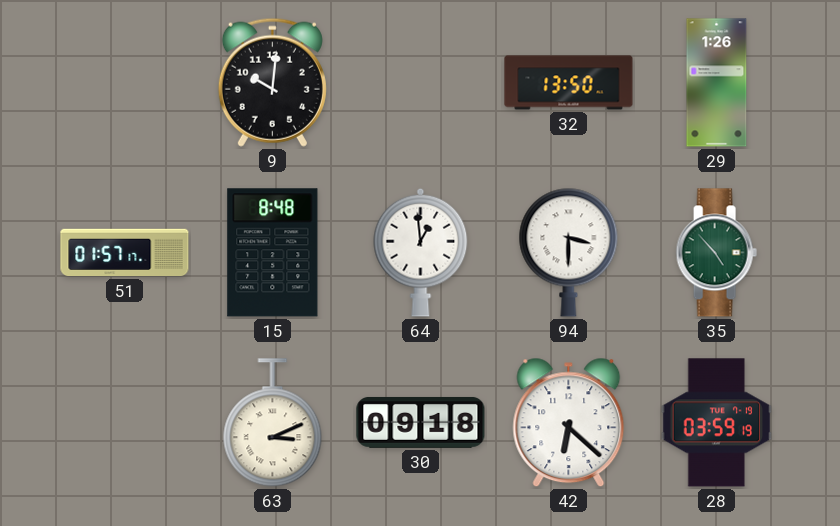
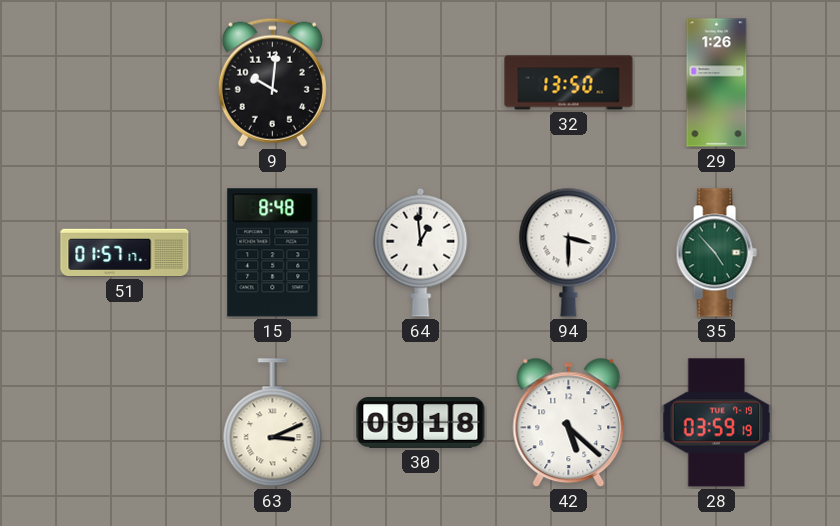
42: 6:22 -> 5:22 (569, 423)
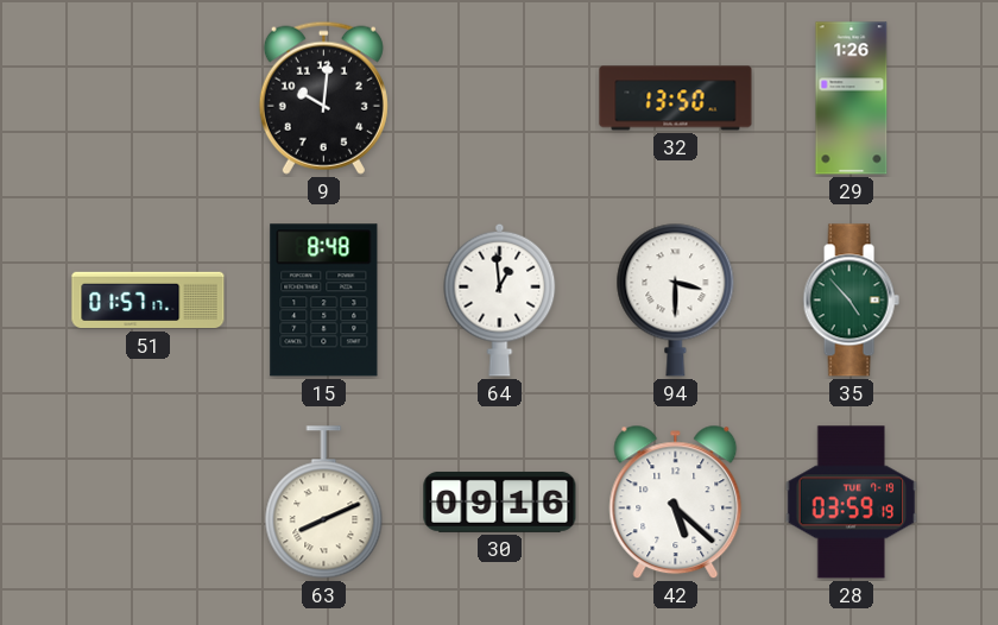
63: 3:11 -> 8:11 (324, 503)
30: 09:18 -> 09:16 (500, 501)
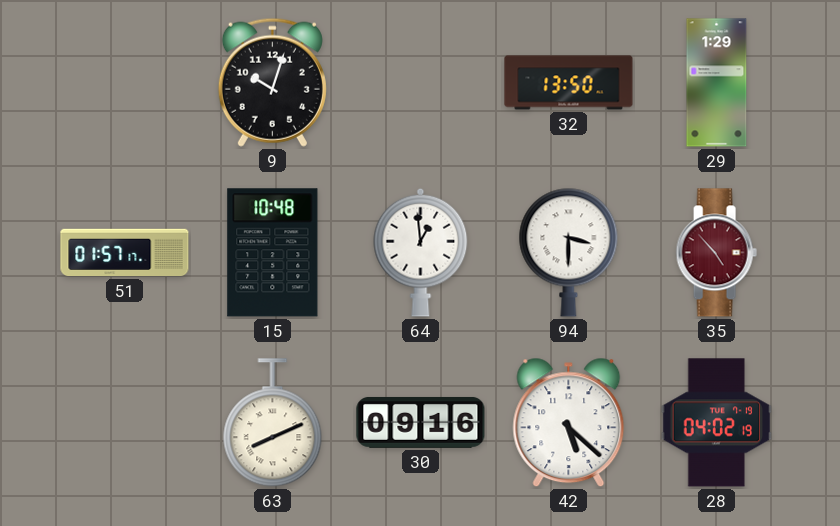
9: 10:01 -> 10:03 (272, 82)
29: 1:26 -> 1:29 (717, 83)
15: 8:48 -> 10:48 (273, 253)
35 dial: green -> burgundy (716, 253)
28: 03:59 -> 04:02 (717, 423)
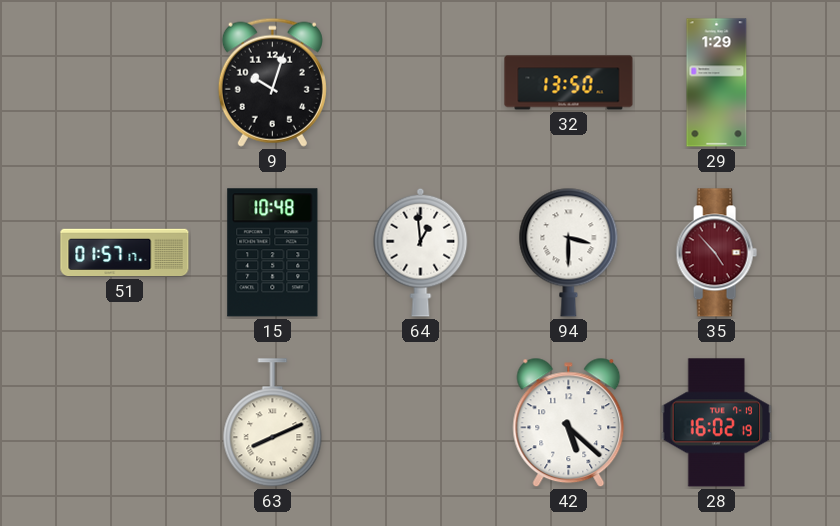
30: 09:16 -> none (421, 422)
28: 04:02 -> 16:02 (717, 423)
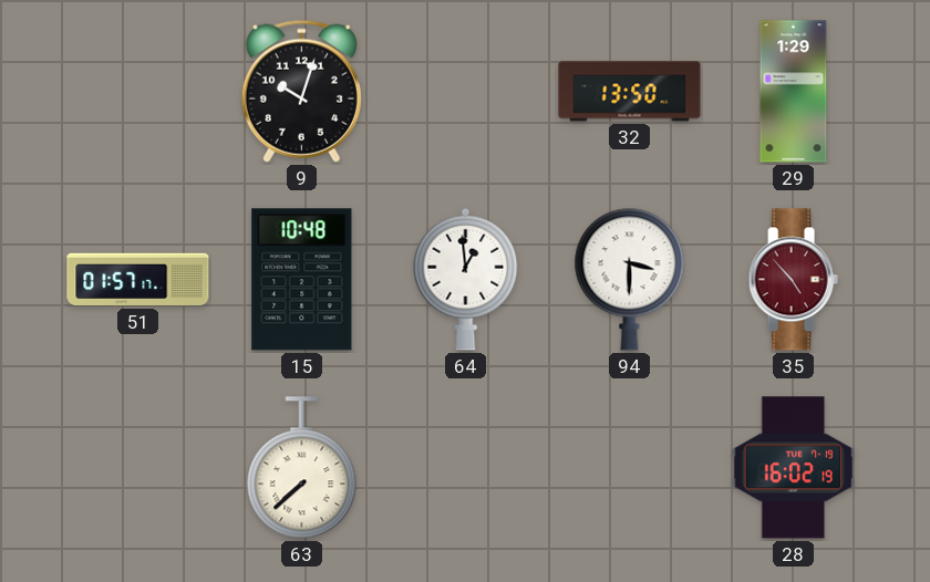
63: 8:11 -> 7:38 (302, 468)
42: 5:22 -> none (569, 423)
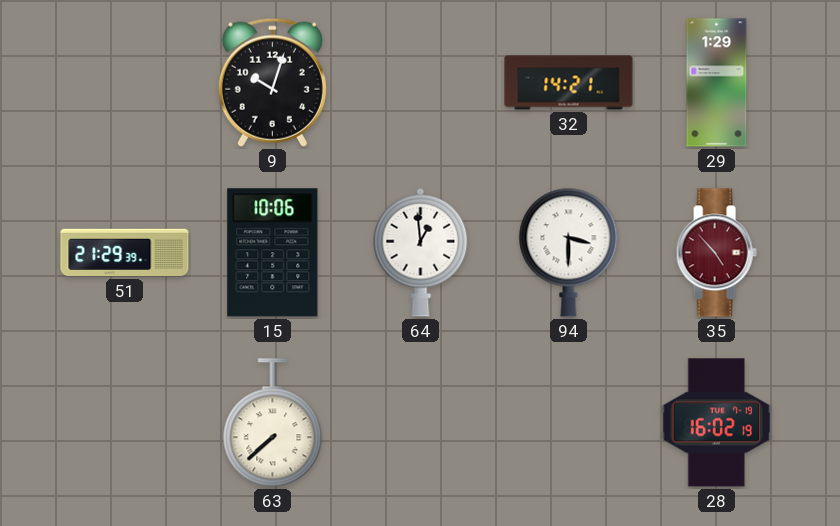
32: 13:50 -> 14:21 (569, 83)
51: 01:57 -> 21:29 (125, 253)
15: 10:48 -> 10:06 (273, 253)
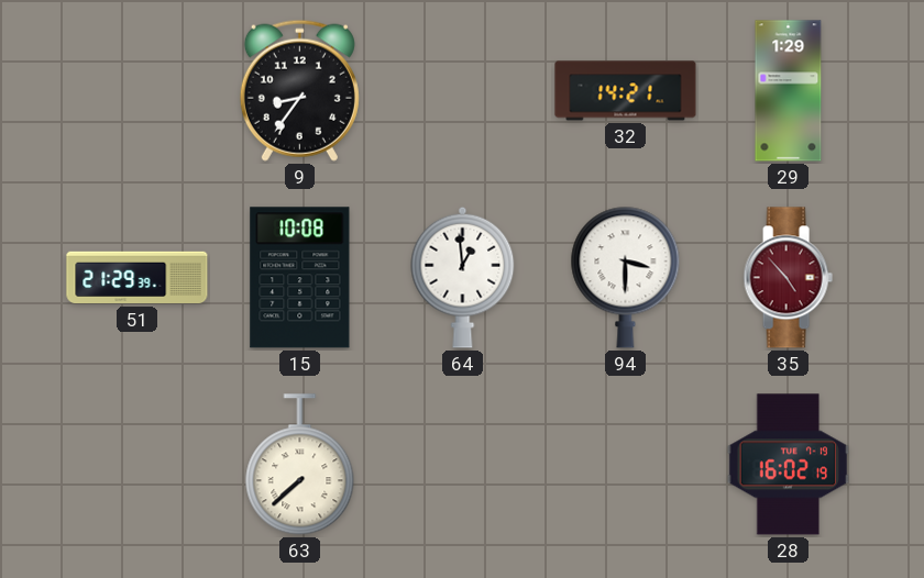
9: 10:03 -> 8:36 (299, 90)
15: 10:06 -> 10:08 (300, 278)
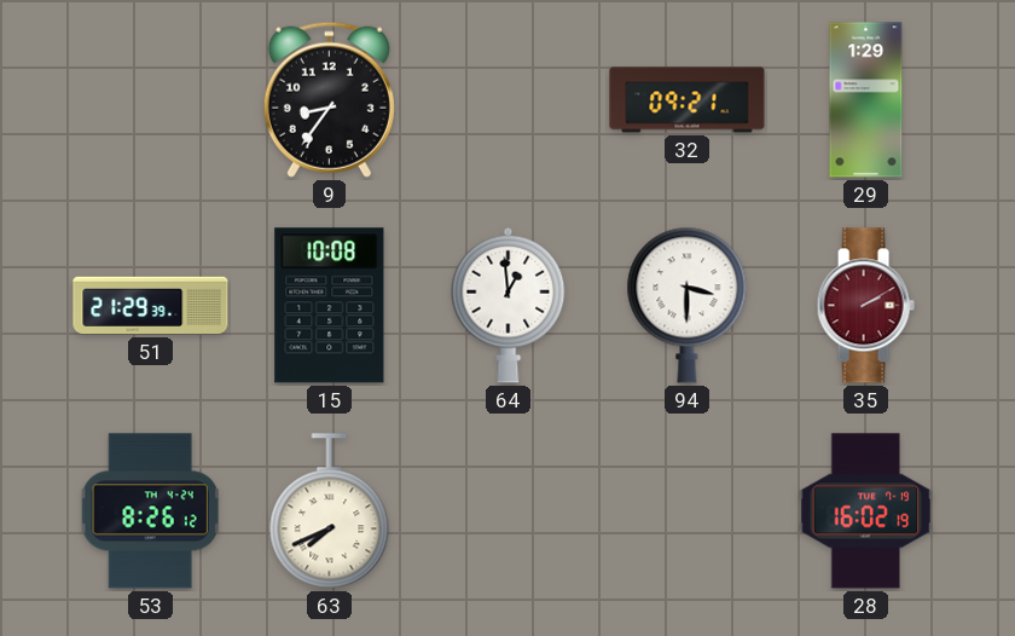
32: 14:21 -> 09:21 (688, 100)
35: 4:53 -> 2:10 (865, 306)
53: none -> 8:26 (150, 511)
63: 7:38 -> 7:41 (330, 511)
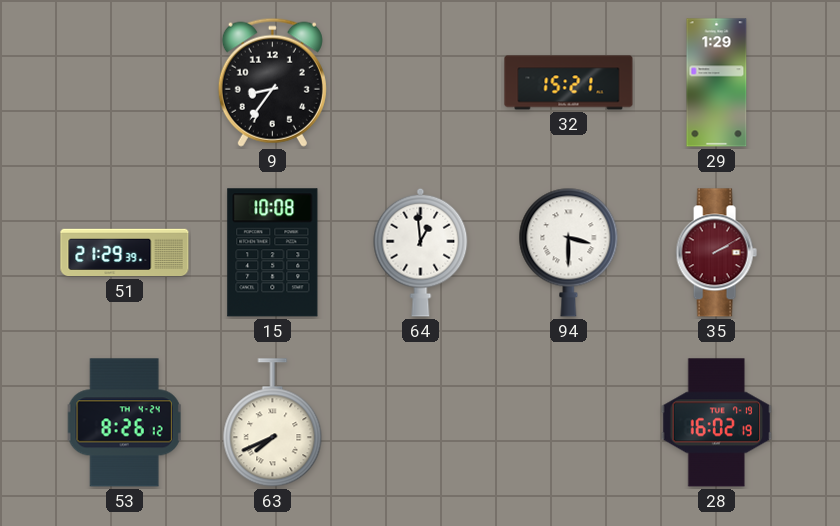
32: 09:21 -> 15:21 (569, 83)
